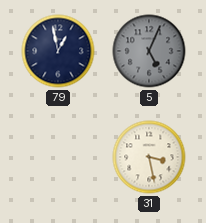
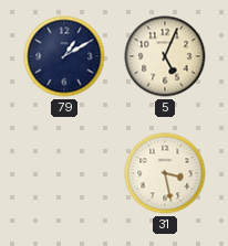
79: 12:58 -> 1:10 (64, 56)
5 dial: grey -> cream (165, 56)
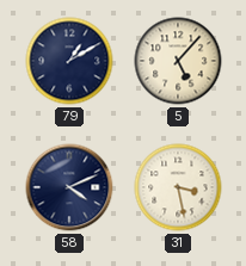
5: 5:04 -> 5:07 (178, 61)
58: none -> 4:11 (69, 187)
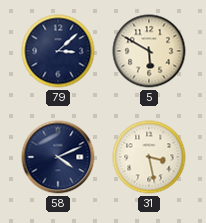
79: 1:10 -> 3:08 (58, 51)
5: 5:07 -> 5:50 (149, 51)
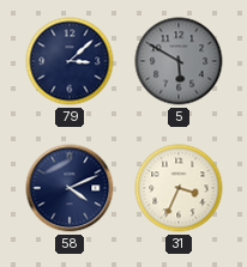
5 dial: cream -> grey (179, 61)
31: 3:28 -> 3:34 (179, 188)
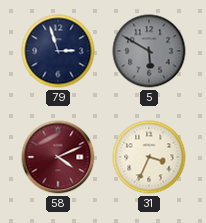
79: 3:08 -> 2:57 (58, 51)
58 dial: navy -> burgundy (58, 157)
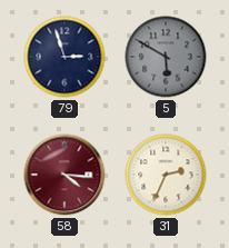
58: 4:11 -> 4:16 (64, 175)
31: 3:34 -> 2:34 (166, 175)
